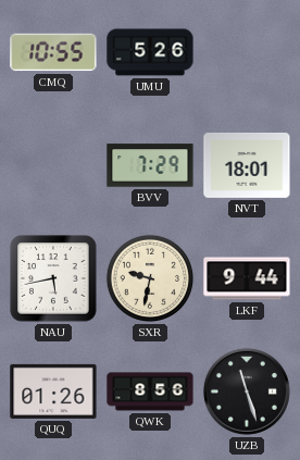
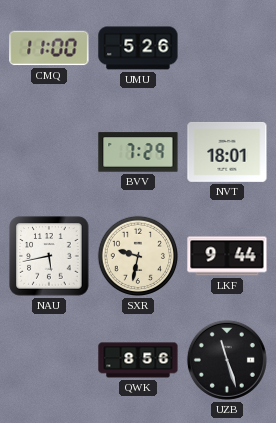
CMQ: 10:55 -> 11:00 (49, 48)
QUQ: 01:26 -> none (53, 391)
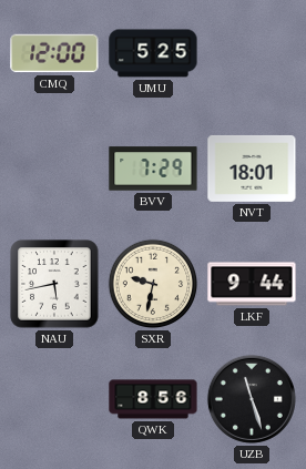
CMQ: 11:00 -> 12:00 (54, 53)
UMU: 5:26 -> 5:25 (153, 53)
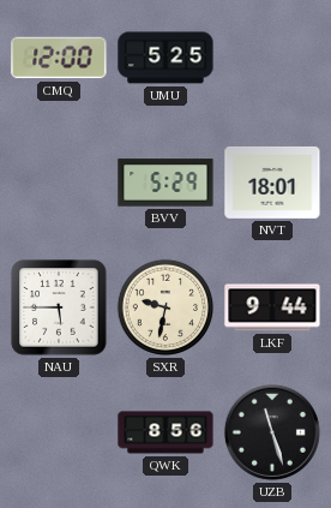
BVV: 7:29 -> 5:29 (165, 183)
NAU: 5:43 -> 5:45 (59, 307)
